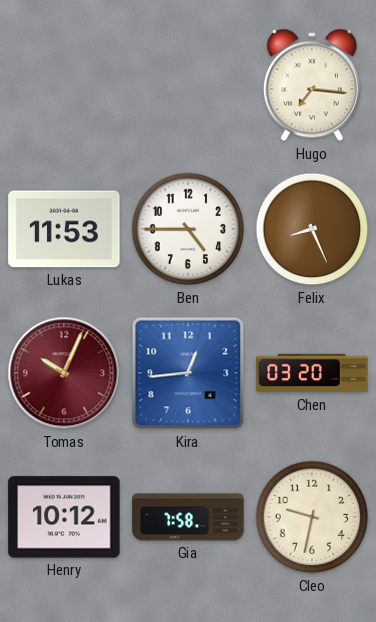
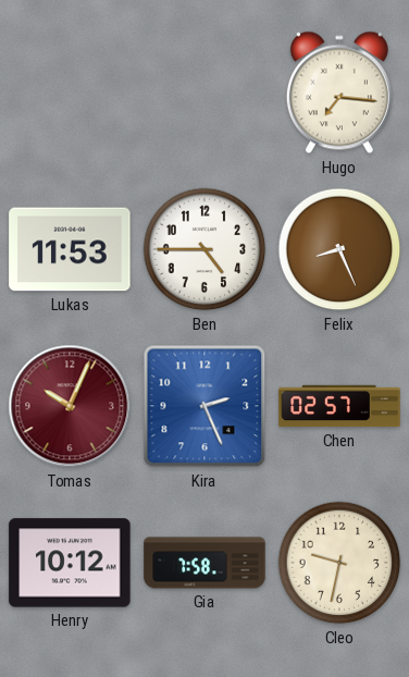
Kira: 12:44 -> 2:26 (205, 406)
Chen: 03:20 -> 02:57 (339, 406)
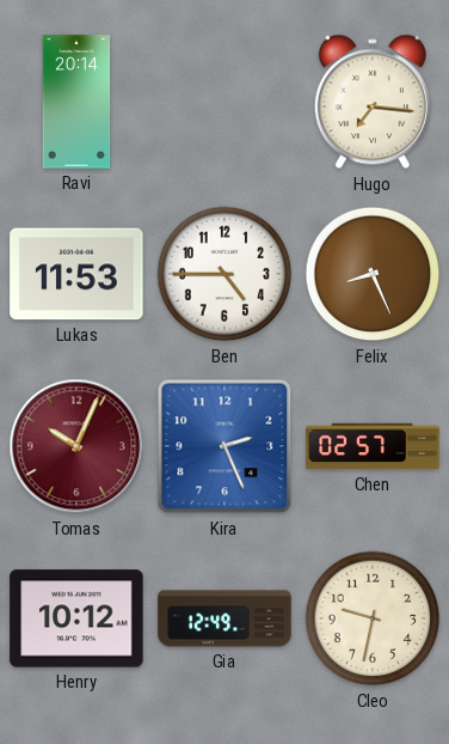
Ravi: none -> 20:14 (76, 102)
Gia: 7:58 -> 12:49 (224, 618)
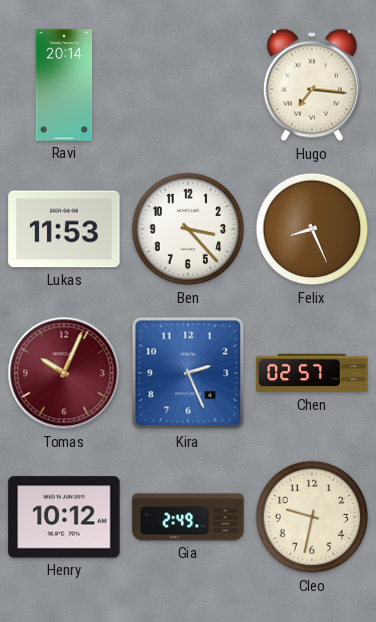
Ben: 4:45 -> 3:23 (188, 229)
Gia: 12:49 -> 2:49 (188, 517)
